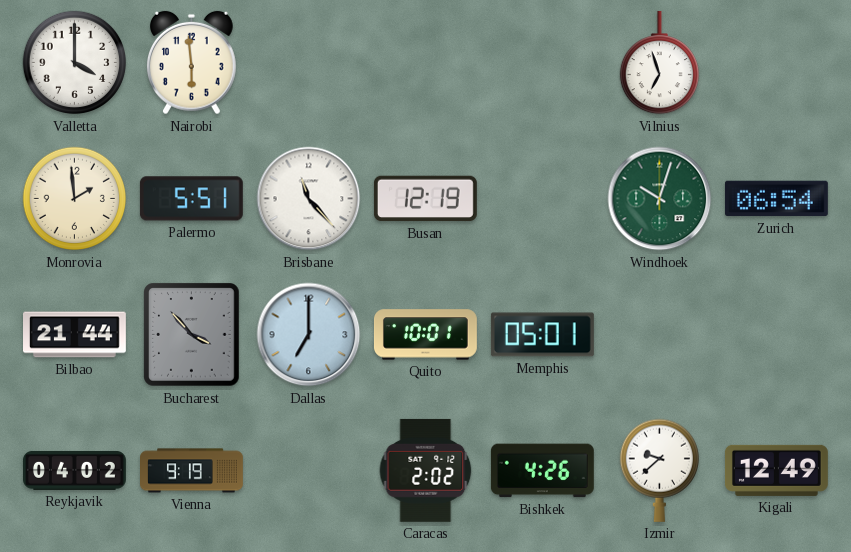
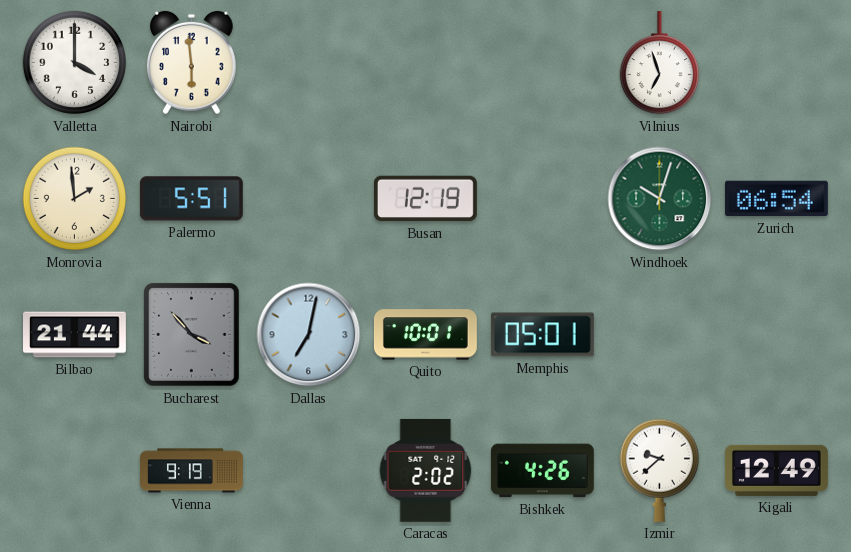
Brisbane: 11:23 -> none (309, 199)
Dallas: 7:00 -> 7:02 (309, 335)
Reykjavik: 04:02 -> none (75, 470)
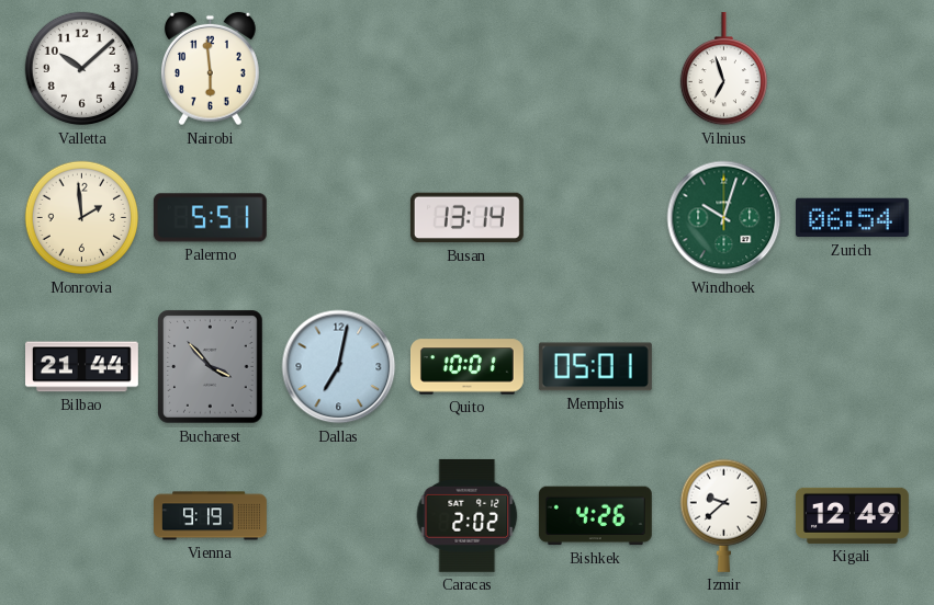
Valletta: 4:00 -> 10:08 (82, 69)
Busan: 12:19 -> 13:14 (466, 218)
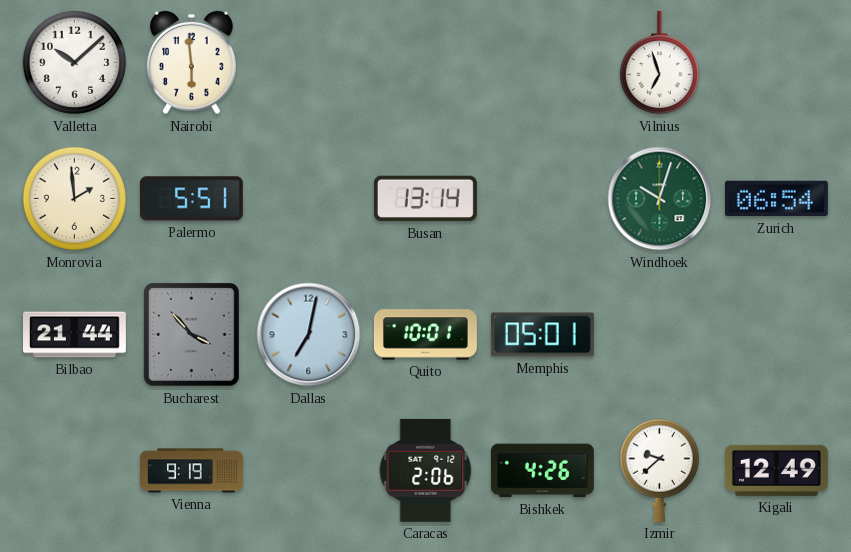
Caracas: 2:02 -> 2:06 (426, 470)
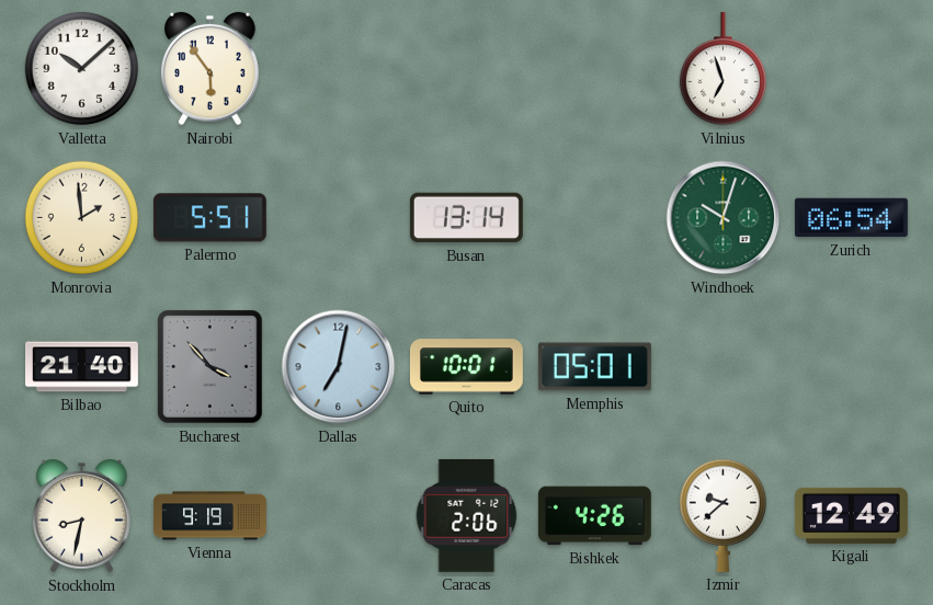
Nairobi: 5:59 -> 5:54 (209, 69)
Bilbao: 21:44 -> 21:40 (82, 367)
Stockholm: none -> 8:32 (81, 516)
